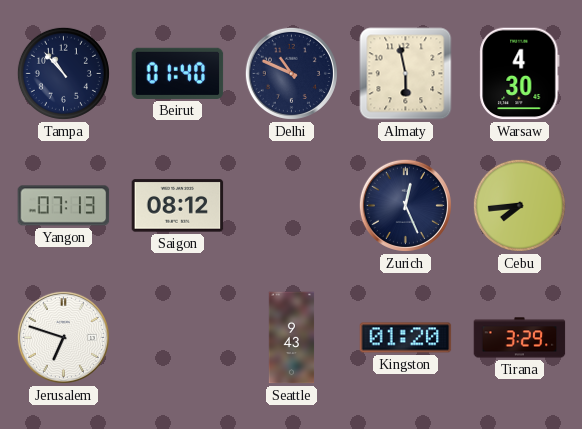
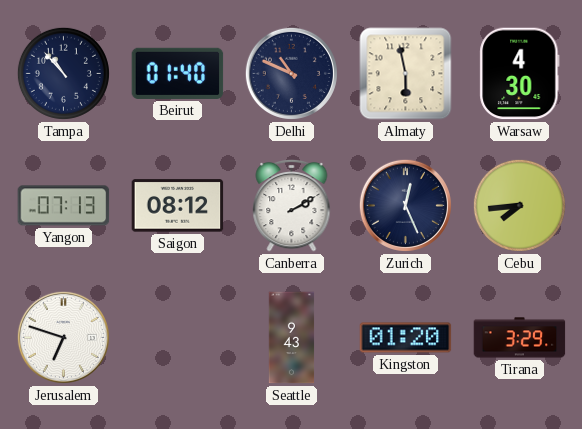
Canberra: none -> 2:10 (292, 205)
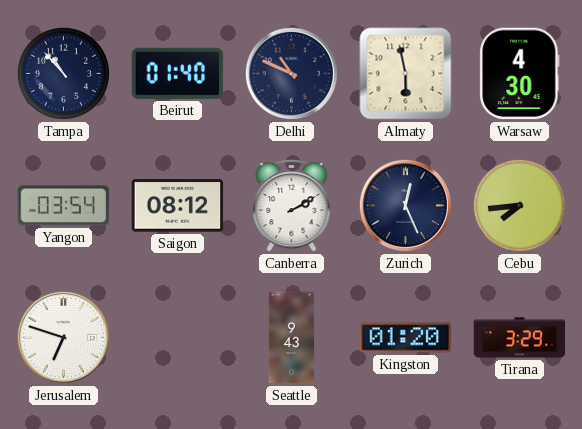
Yangon: 07:13 -> 03:54 (64, 206)
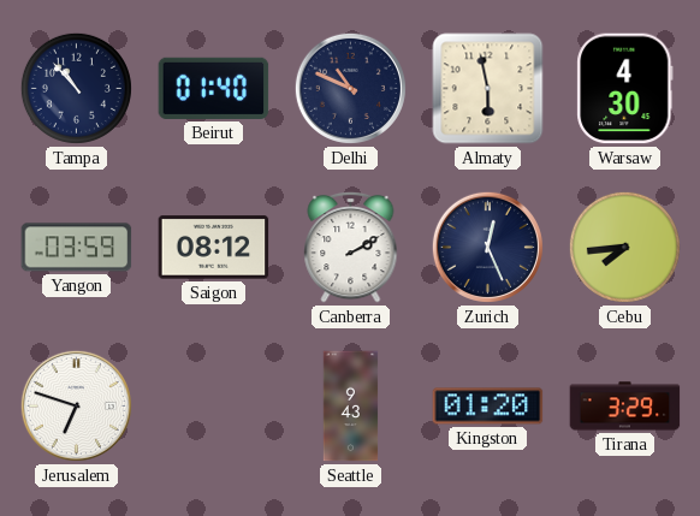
Yangon: 03:54 -> 03:59 (77, 248)
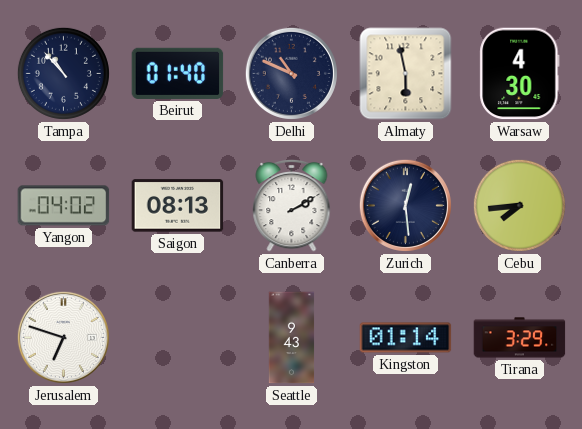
Yangon: 03:59 -> 04:02 (64, 206)
Saigon: 08:12 -> 08:13 (178, 206)
Zurich: 12:26 -> 12:29 (405, 205)
Kingston: 01:20 -> 01:14 (406, 338)
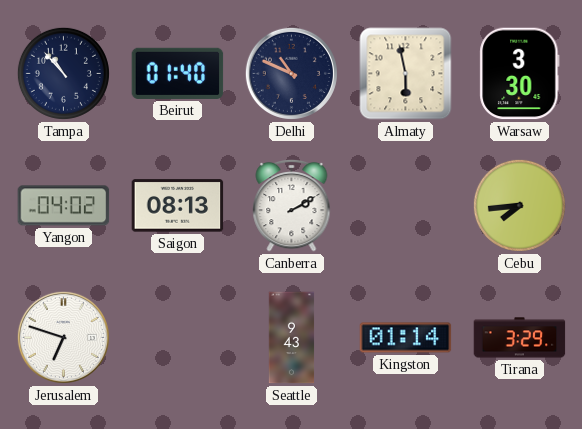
Warsaw: 4:30 -> 3:30 (520, 74)
Zurich: 12:29 -> none (405, 205)
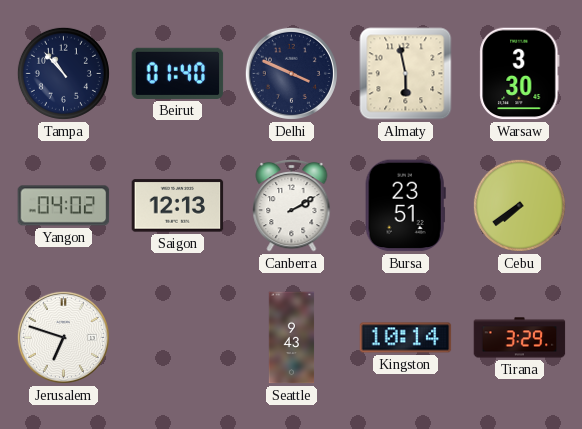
Delhi: 10:49 -> 3:49 (291, 73)
Saigon: 08:13 -> 12:13 (178, 206)
Bursa: none -> 23:51 (405, 206)
Cebu: 7:44 -> 7:39 (519, 205)
Kingston: 01:14 -> 10:14 (406, 338)
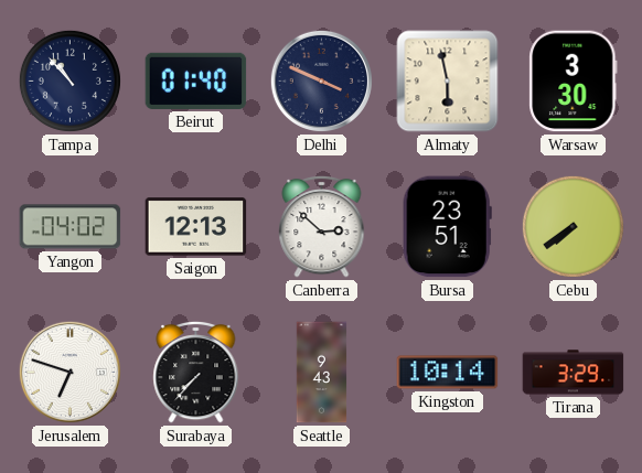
Canberra: 2:10 -> 2:52 (322, 226)
Surabaya: none -> 7:37 (196, 372)
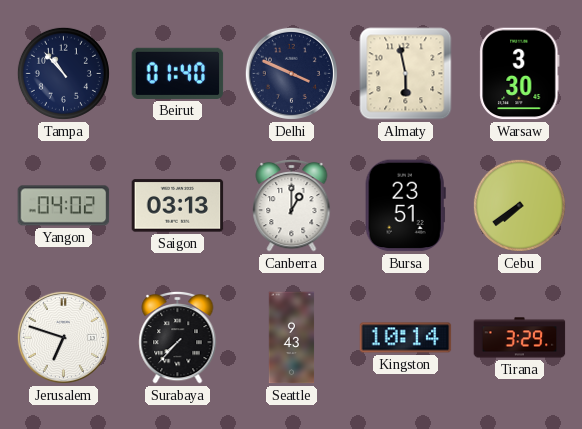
Saigon: 12:13 -> 03:13 (178, 206)
Canberra: 2:52 -> 1:00 (292, 205)
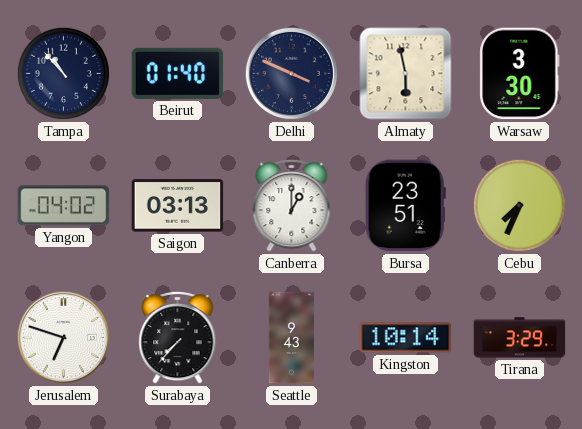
Cebu: 7:39 -> 7:34 (519, 205)
